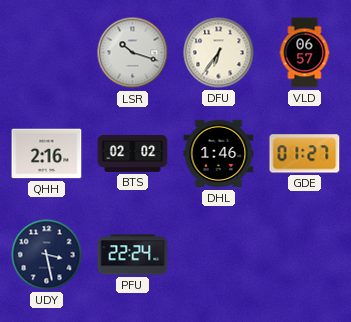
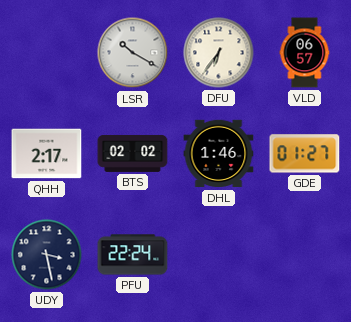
LSR: 10:18 -> 10:20 (133, 53)
QHH: 2:16 -> 2:17 (47, 154)
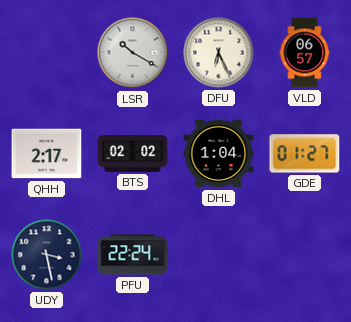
DFU: 6:36 -> 6:26 (219, 53)
DHL: 1:46 -> 1:04 (219, 154)
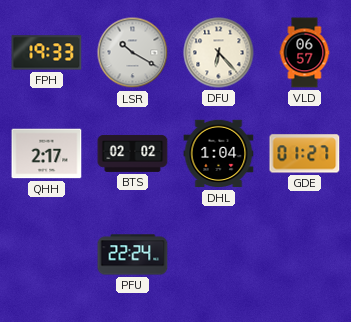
FPH: none -> 19:33 (47, 53)
DFU: 6:26 -> 6:23 (219, 53)
UDY: 3:28 -> none (47, 255)
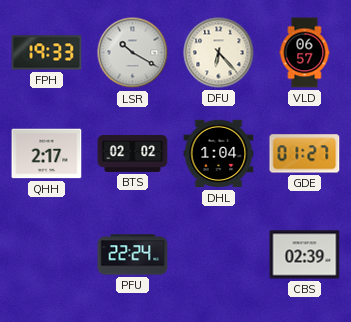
CBS: none -> 02:39 (305, 255)
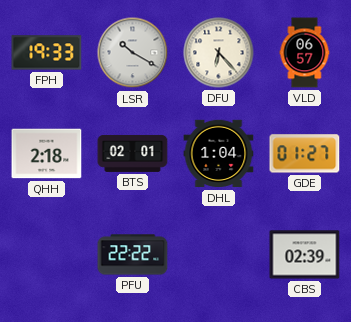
QHH: 2:17 -> 2:18 (47, 154)
BTS: 02:02 -> 02:01 (133, 153)
PFU: 22:24 -> 22:22 (133, 255)
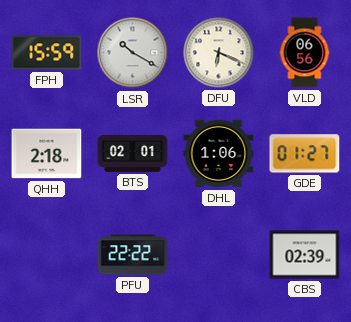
FPH: 19:33 -> 15:59 (47, 53)
DFU: 6:23 -> 6:19 (219, 53)
VLD: 06:57 -> 06:56 (305, 53)
DHL: 1:04 -> 1:06 (219, 154)
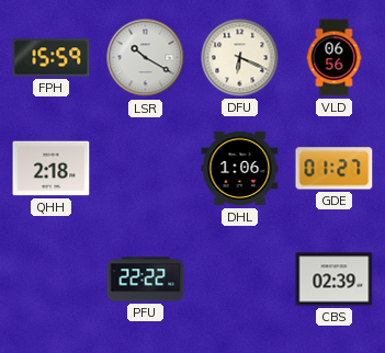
BTS: 02:01 -> none (133, 153)
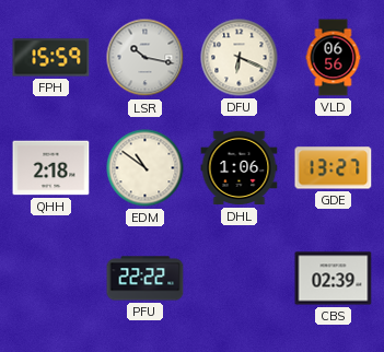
LSR: 10:20 -> 10:17 (146, 58)
EDM: none -> 10:51 (146, 168)
GDE: 01:27 -> 13:27 (334, 168)
